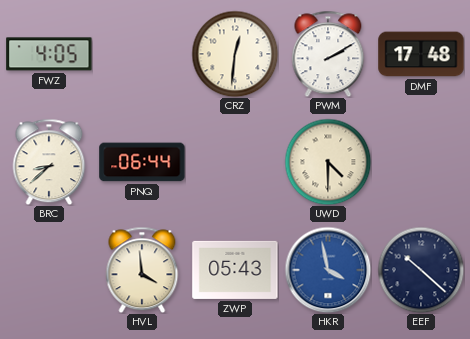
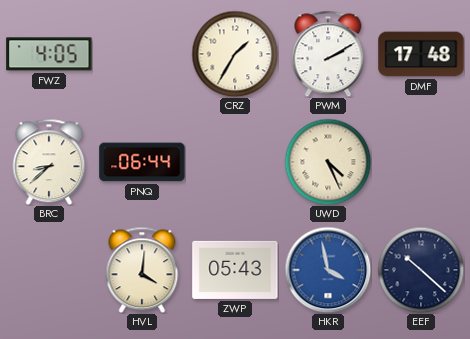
CRZ: 12:31 -> 1:35 (235, 54)
UWD: 4:30 -> 4:26 (328, 162)
HVL: 3:59 -> 4:01 (142, 270)
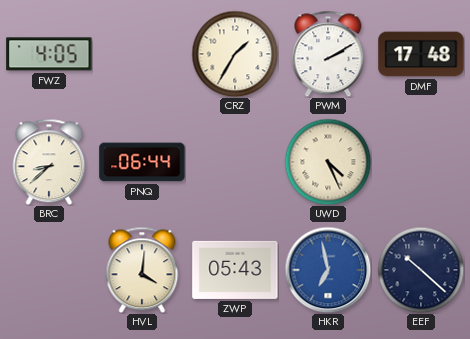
HKR: 3:58 -> 6:58 (328, 270)
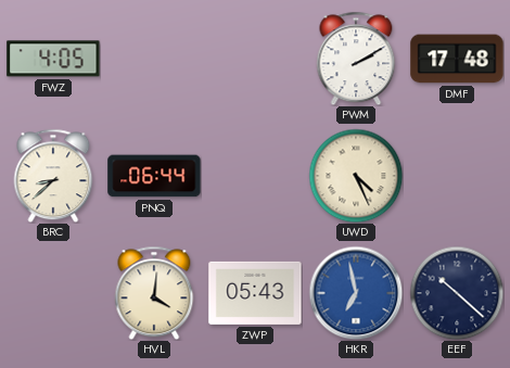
CRZ: 1:35 -> none (235, 54)
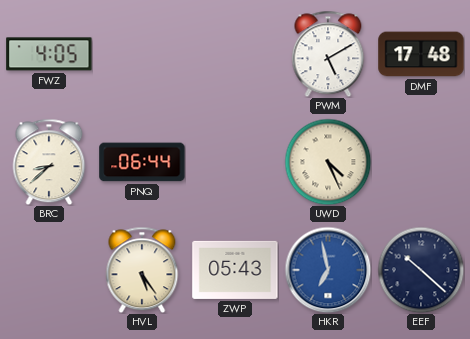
PWM: 2:10 -> 5:10 (328, 54)
HVL: 4:01 -> 5:24 (142, 270)
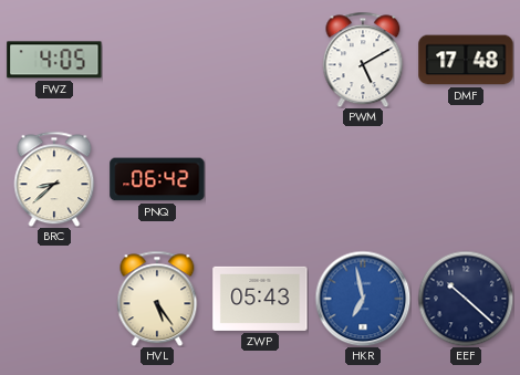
PNQ: 06:44 -> 06:42 (157, 179)
UWD: 4:26 -> none (328, 162)
